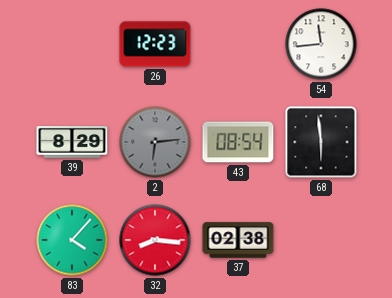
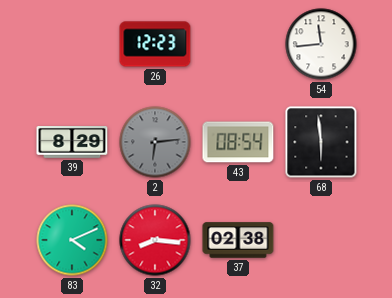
83: 4:07 -> 4:11 (72, 240)
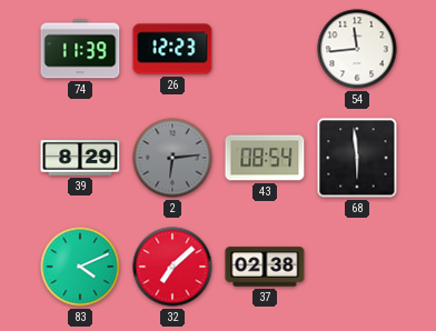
74: none -> 11:39 (80, 49)
32: 8:16 -> 7:08 (172, 267)
